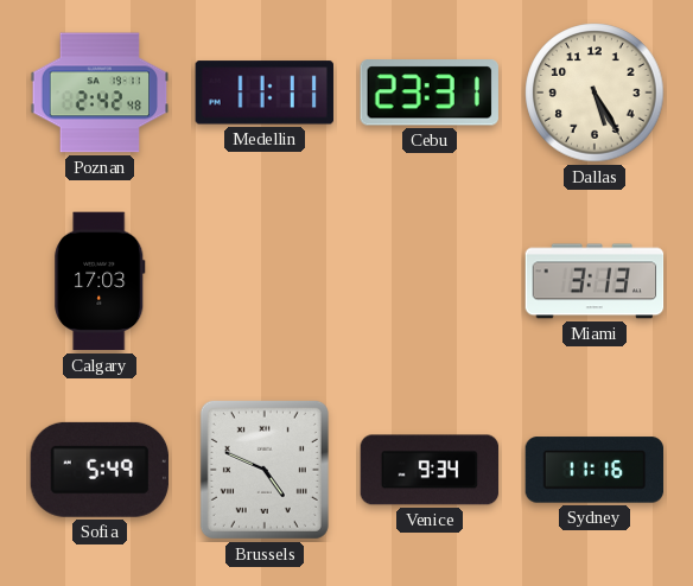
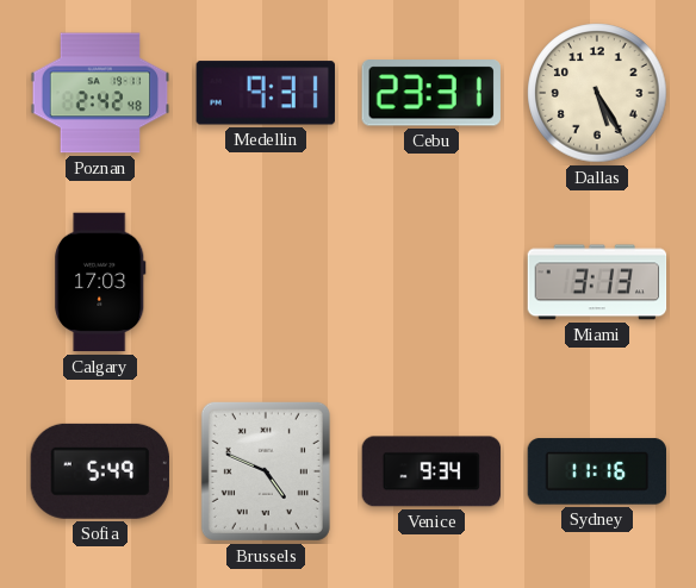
Medellin: 11:11 -> 9:31 (266, 93)
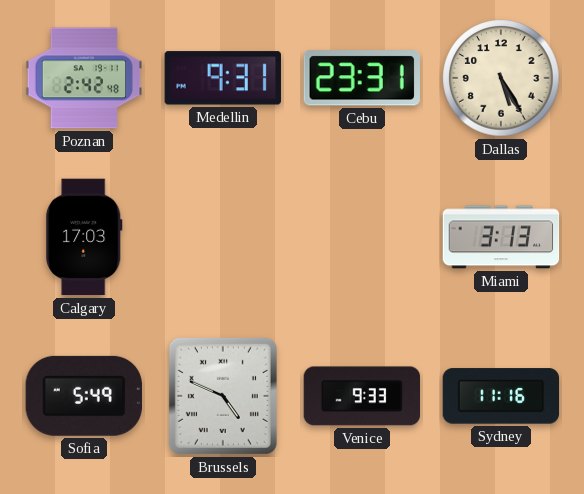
Venice: 9:34 -> 9:33 (362, 396)
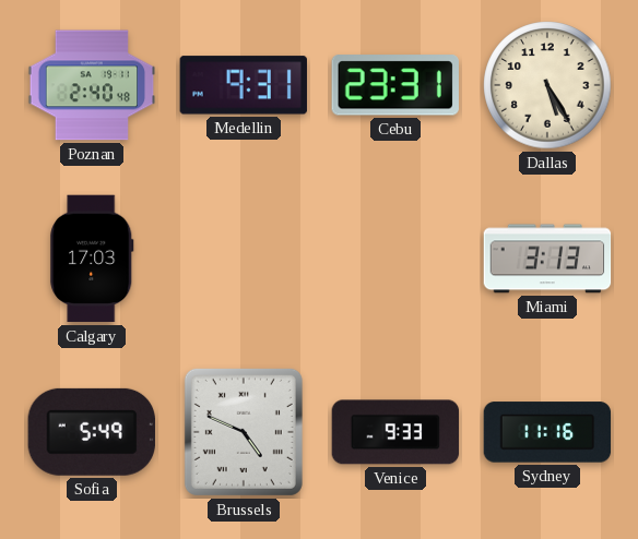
Poznan: 2:42 -> 2:40 (92, 85)
